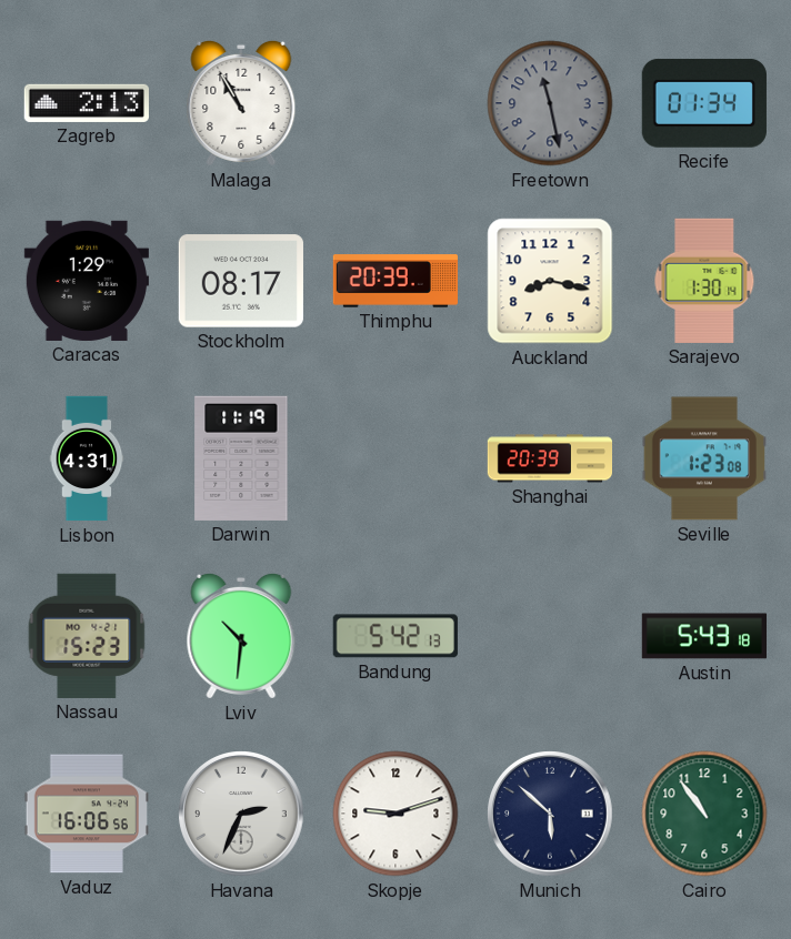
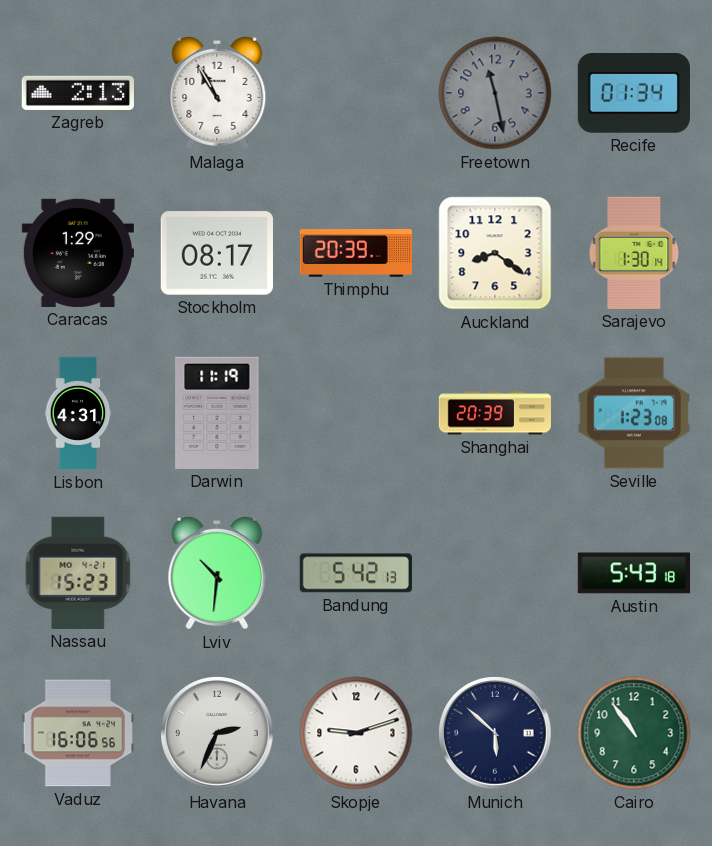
Auckland: 8:17 -> 8:21 (495, 253)
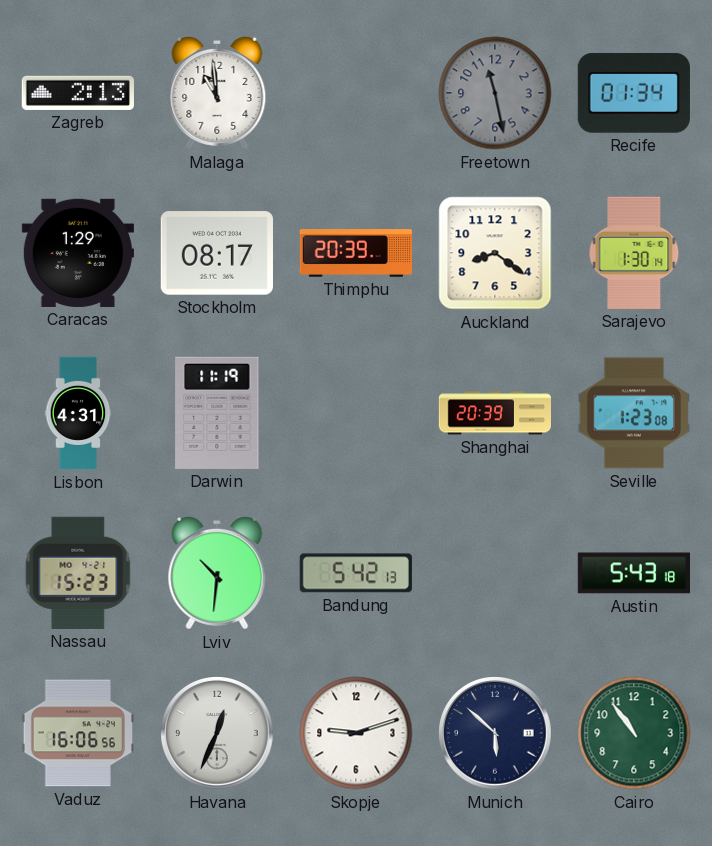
Malaga: 10:55 -> 10:59 (217, 93)
Havana: 2:34 -> 12:34 (217, 733)
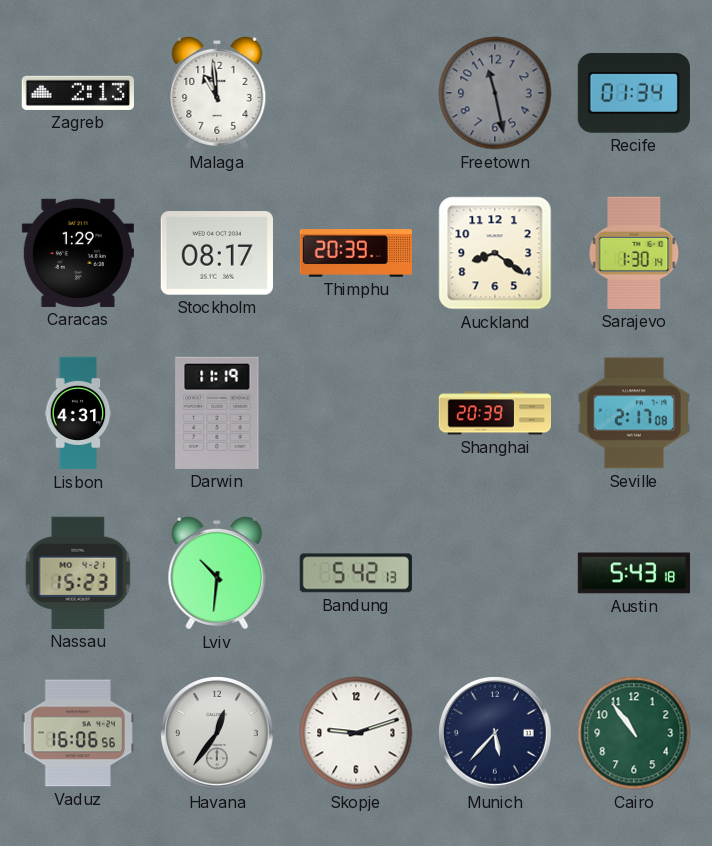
Seville: 1:23 -> 2:17 (634, 413)
Havana: 12:34 -> 12:36 (217, 733)
Munich: 5:52 -> 5:37 (495, 733)
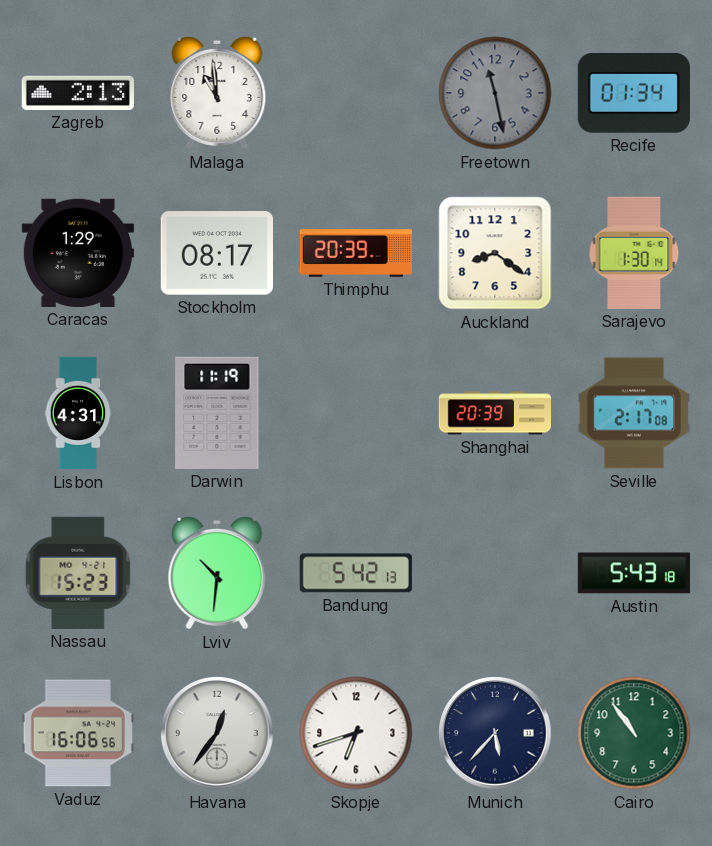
Skopje: 9:12 -> 6:42 (356, 733)
